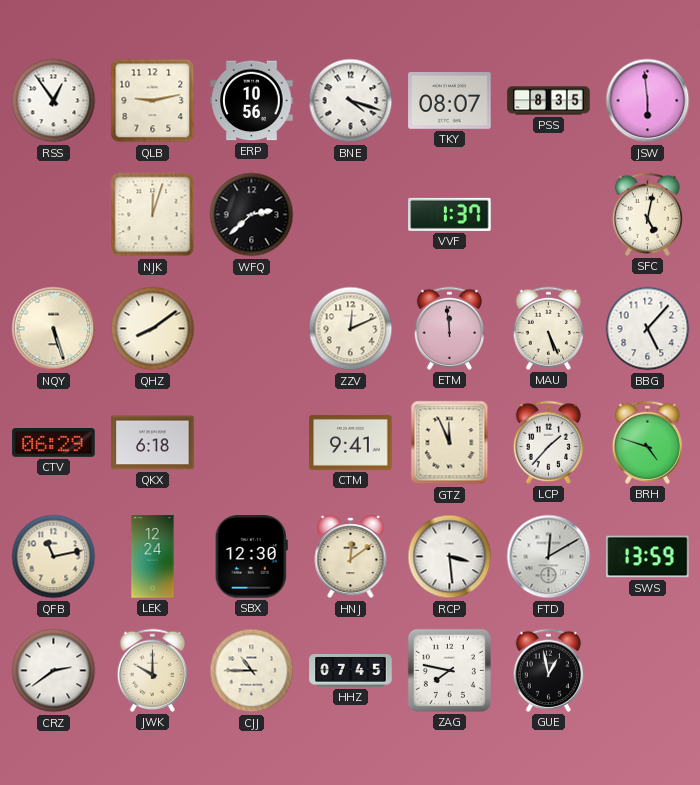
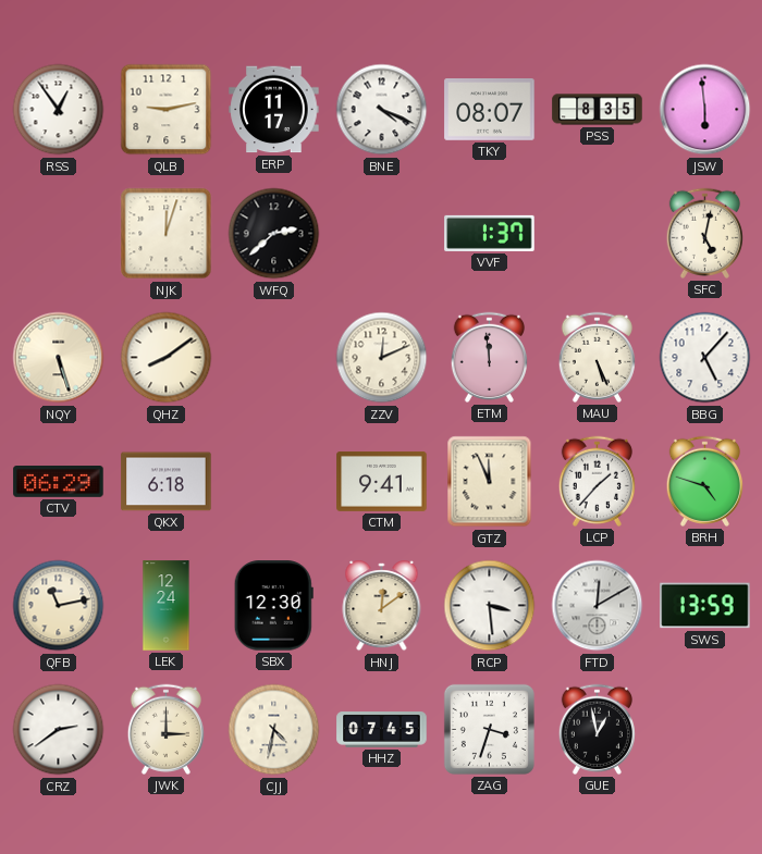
ERP: 10:56 -> 11:17 (274, 110)
BNE: 4:18 -> 4:19 (382, 110)
JWK: 10:00 -> 3:00 (165, 729)
CJJ: 10:45 -> 4:32 (274, 730)
ZAG: 7:47 -> 3:33 (489, 729)
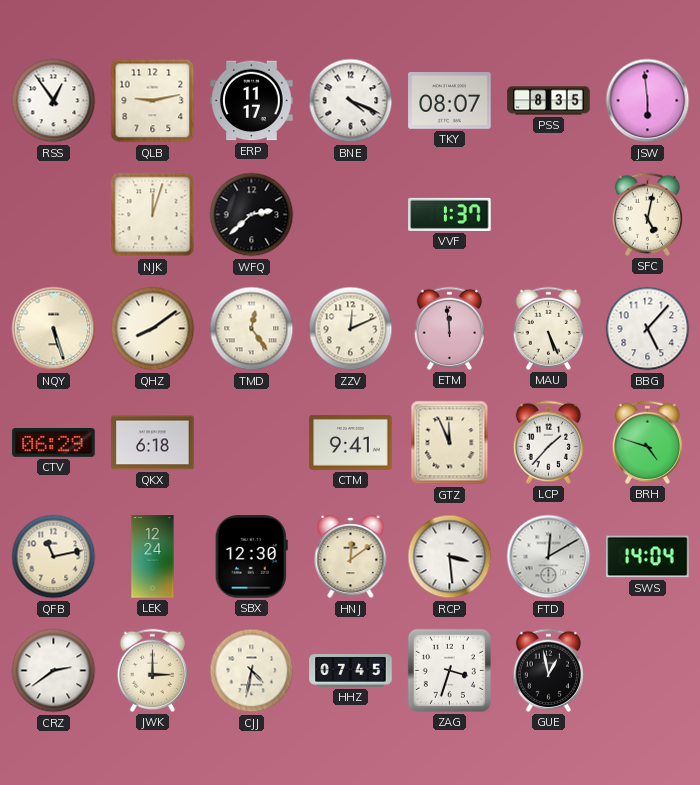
TMD: none -> 12:24 (252, 329)
SWS: 13:59 -> 14:04 (648, 557)
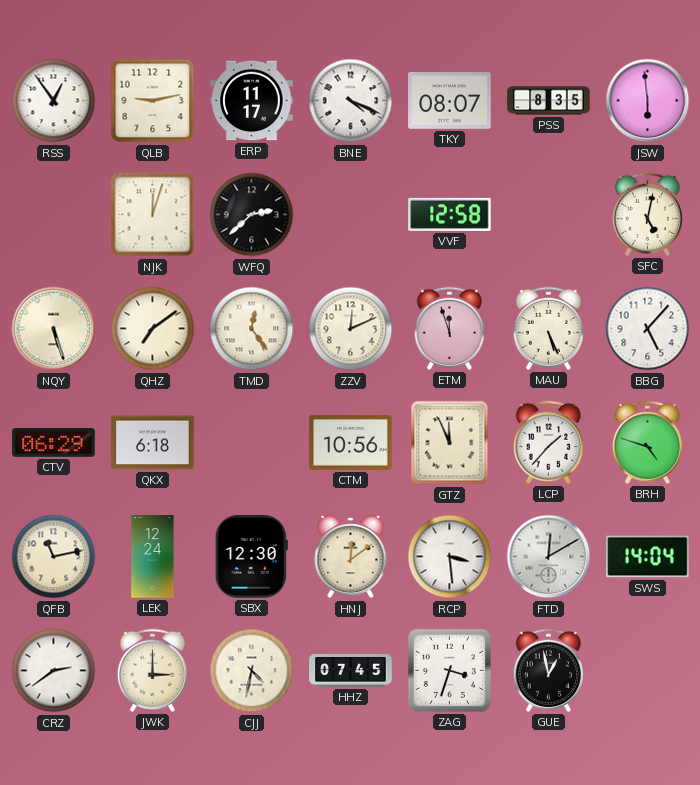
VVF: 1:37 -> 12:58 (450, 214)
QHZ: 8:09 -> 7:09 (153, 329)
ETM: 11:59 -> 11:57 (449, 328)
CTM: 9:41 -> 10:56 (351, 443)
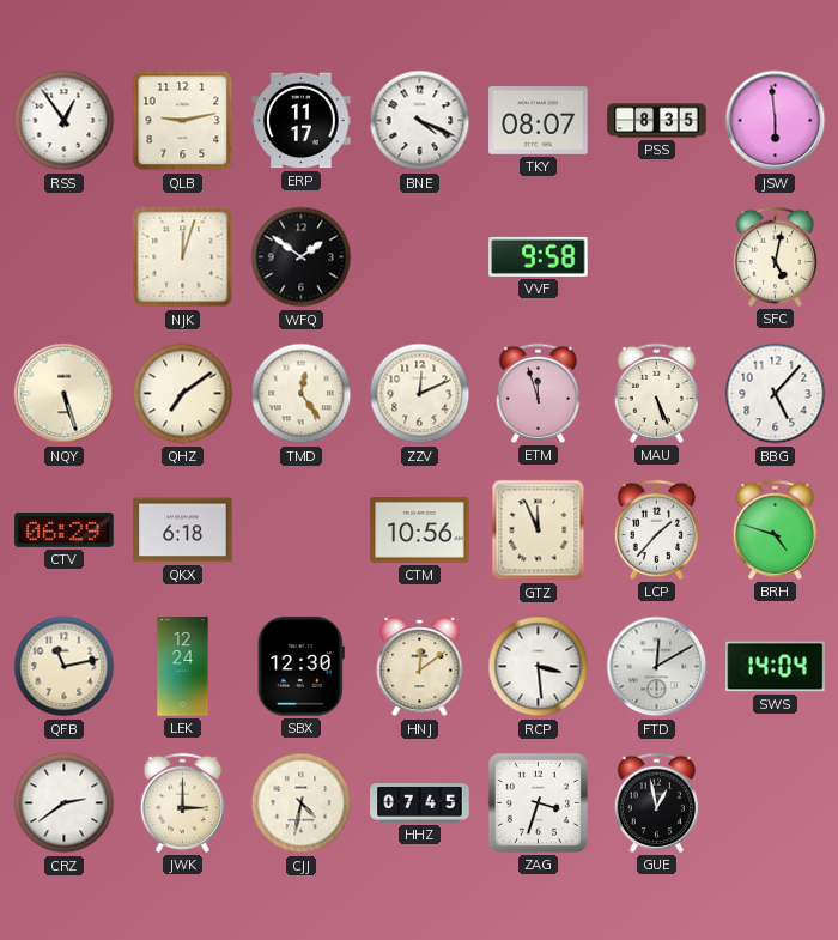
WFQ: 2:38 -> 1:51 (302, 257)
VVF: 12:58 -> 9:58 (539, 256)
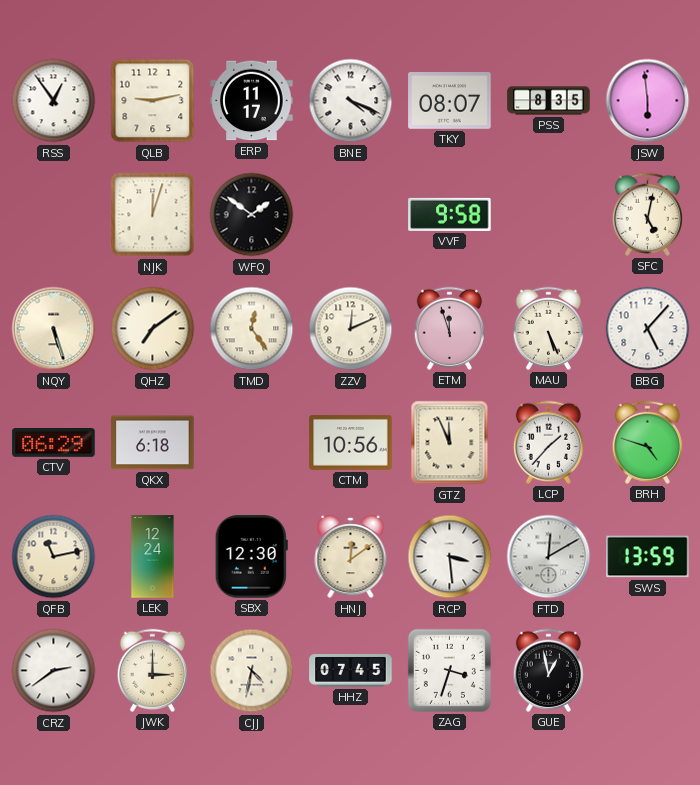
SWS: 14:04 -> 13:59 (648, 557)
